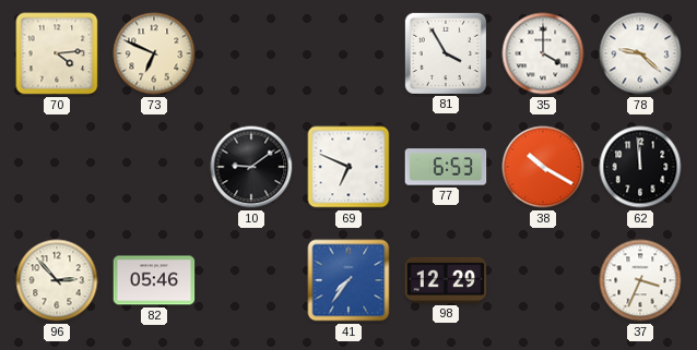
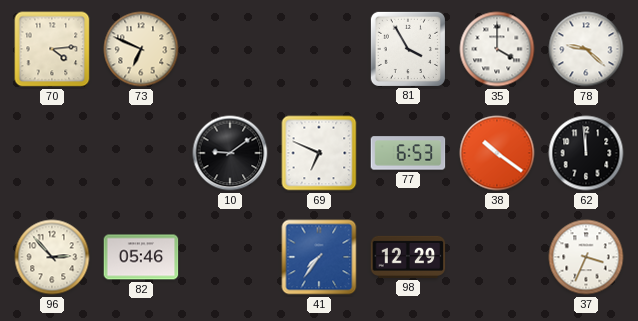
38: 10:20 -> 10:21 (497, 153)
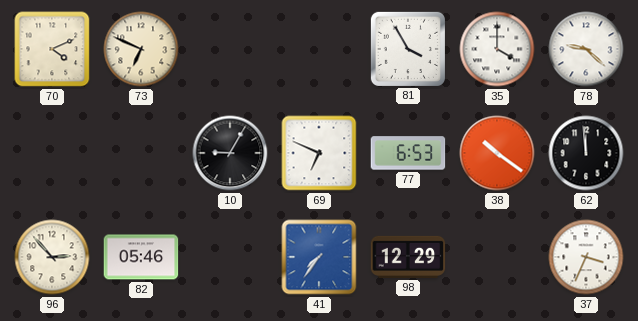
70: 4:14 -> 4:11 (52, 49)
10: 9:09 -> 9:05 (230, 153)
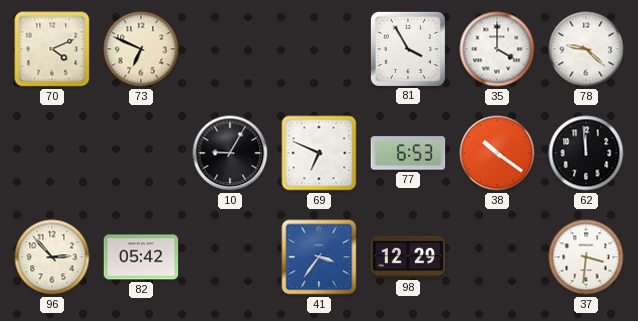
82: 05:46 -> 05:42 (141, 257)
41: 7:36 -> 3:36 (319, 257)
37: 3:34 -> 3:31 (586, 257)
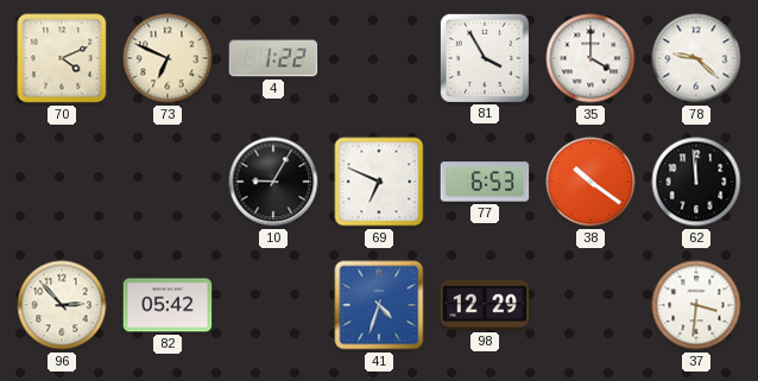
4: none -> 1:22 (273, 58)
41: 3:36 -> 4:33 (379, 305)
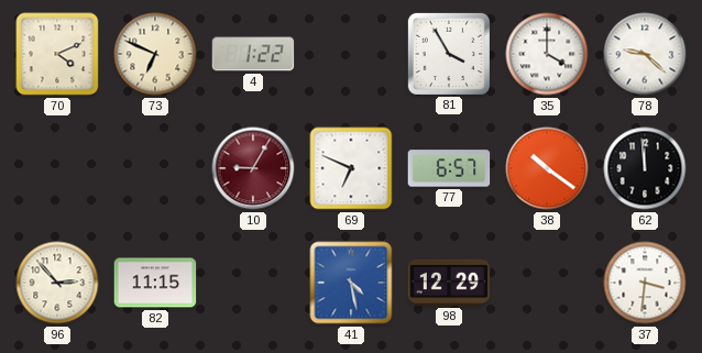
10 dial: black -> burgundy (253, 168)
77: 6:53 -> 6:57 (449, 168)
82: 05:42 -> 11:15 (155, 283)
41: 4:33 -> 4:28 (351, 283)
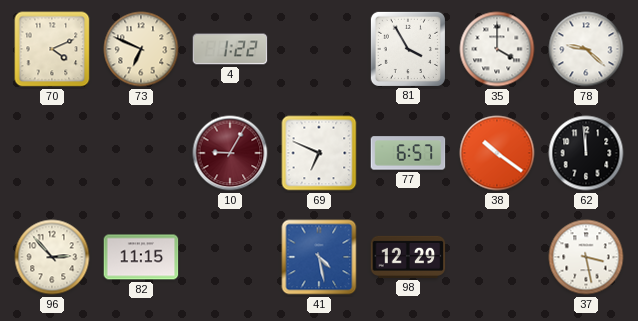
37: 3:31 -> 3:28 (586, 257)
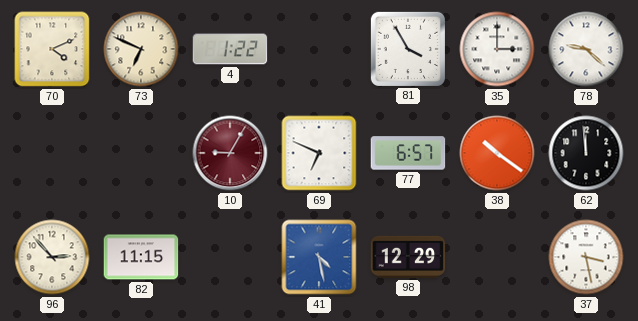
35: 4:00 -> 3:00 (497, 49)
